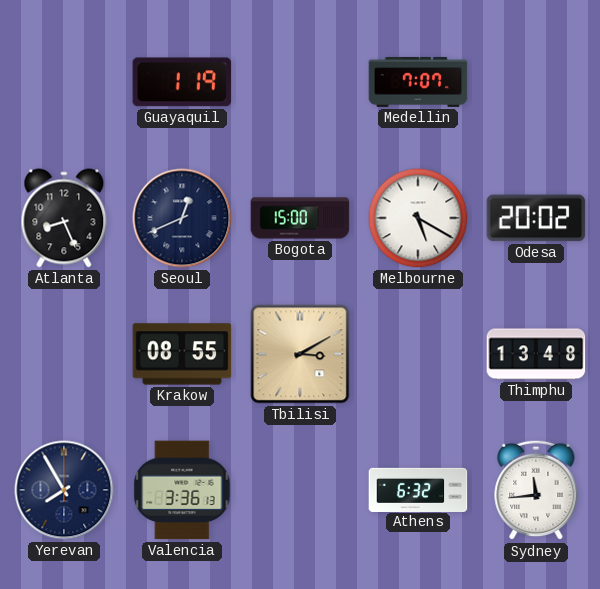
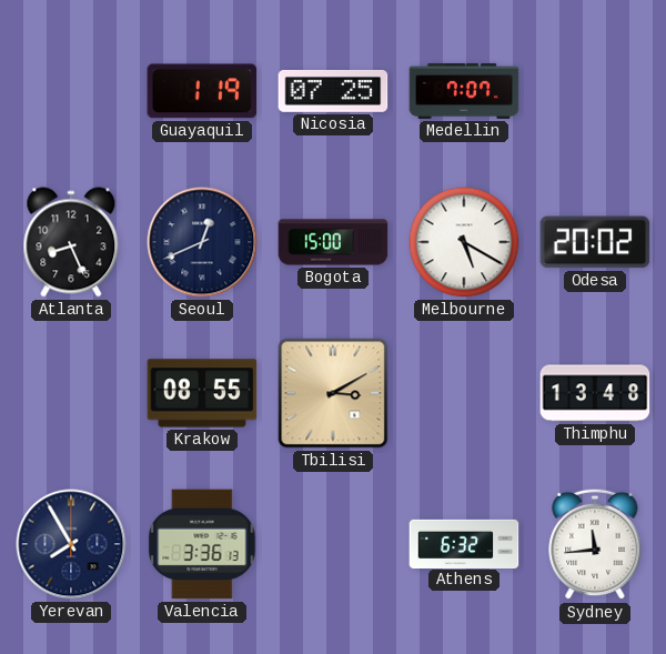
Nicosia: none -> 07:25 (333, 92)
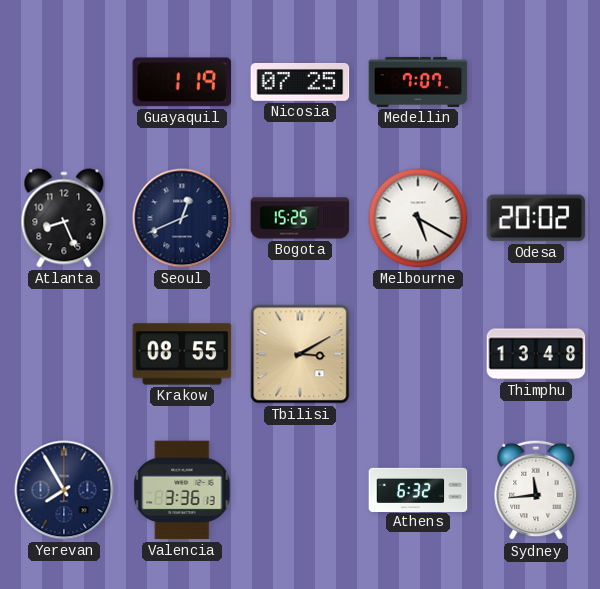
Bogota: 15:00 -> 15:25 (300, 218)
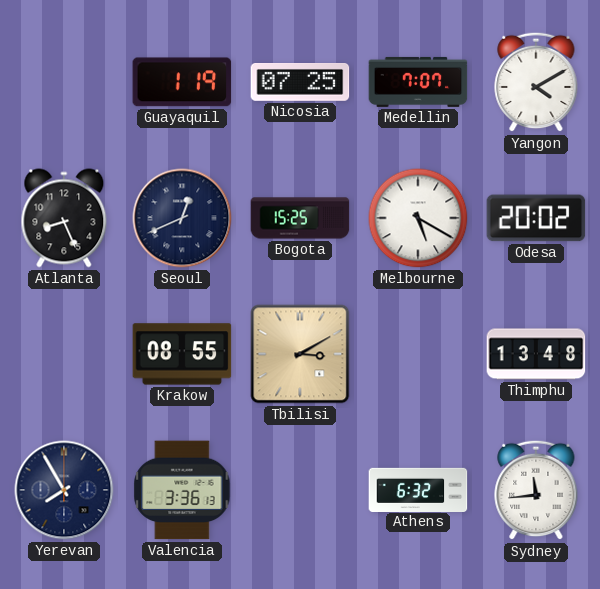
Yangon: none -> 4:10 (536, 82)
